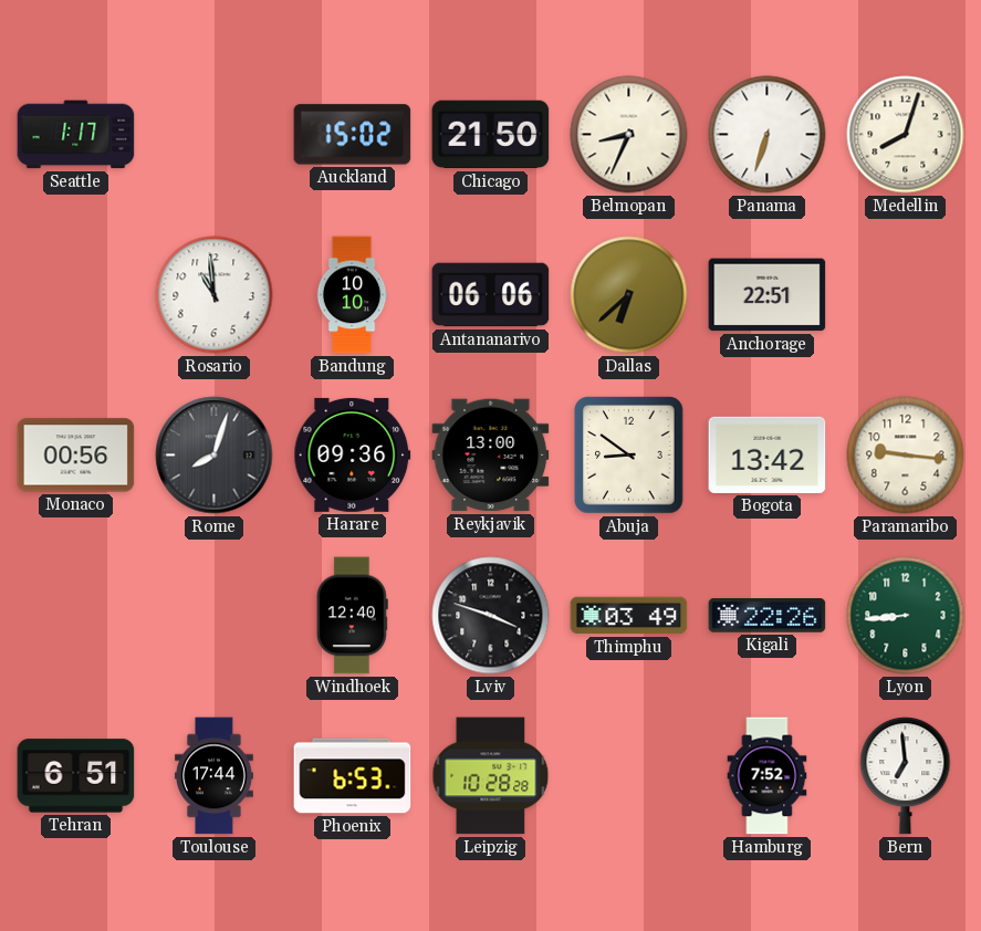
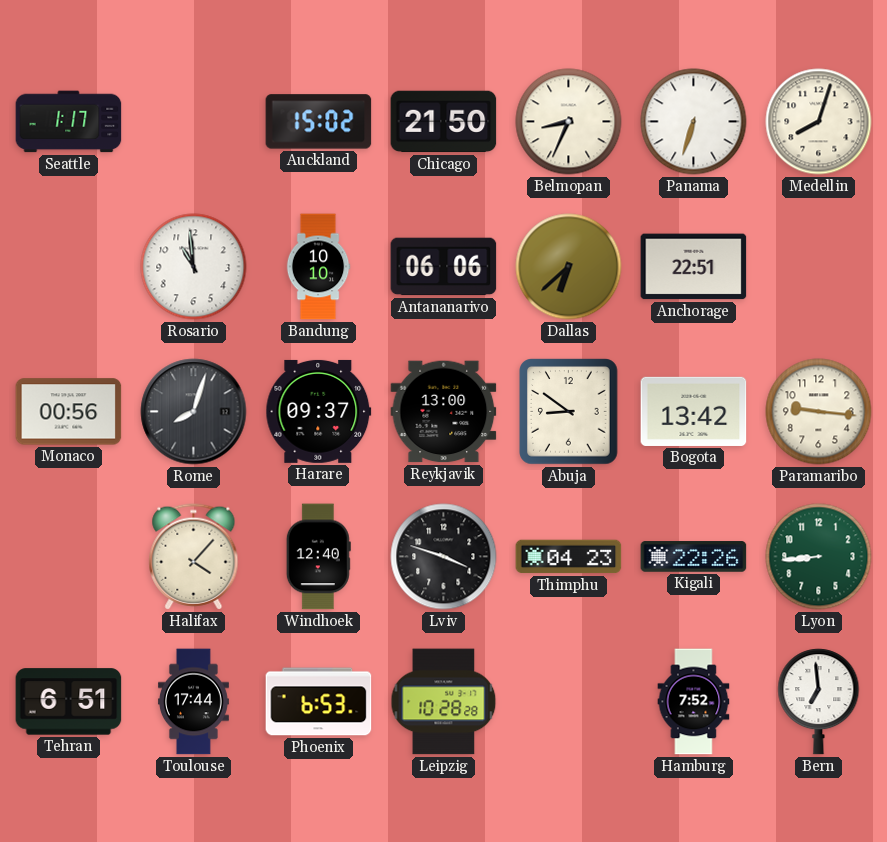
Harare: 09:36 -> 09:37 (319, 411)
Halifax: none -> 4:07 (194, 557)
Thimphu: 03:49 -> 04:23 (569, 557)
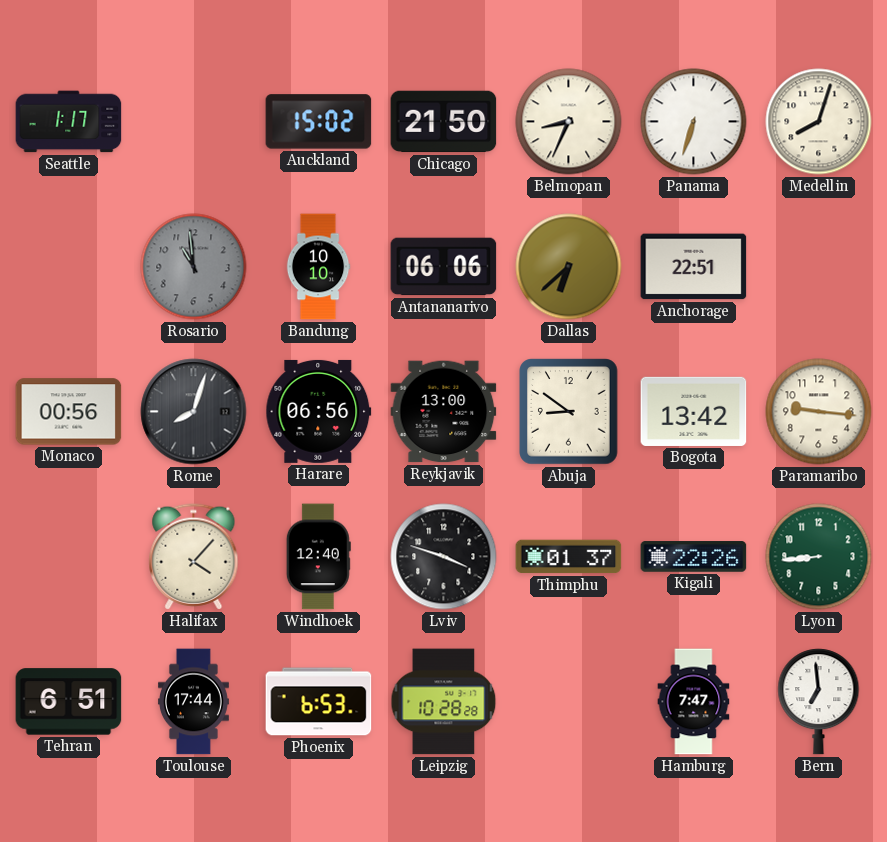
Rosario dial: white -> grey (194, 267)
Harare: 09:37 -> 06:56 (319, 411)
Thimphu: 04:23 -> 01:37 (569, 557)
Hamburg: 7:52 -> 7:47 (694, 702)
